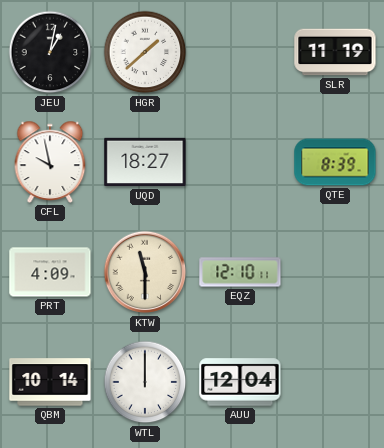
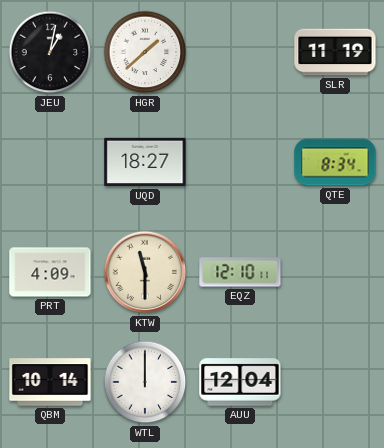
CFL: 9:58 -> none (50, 162)
QTE: 8:39 -> 8:34 (335, 162)
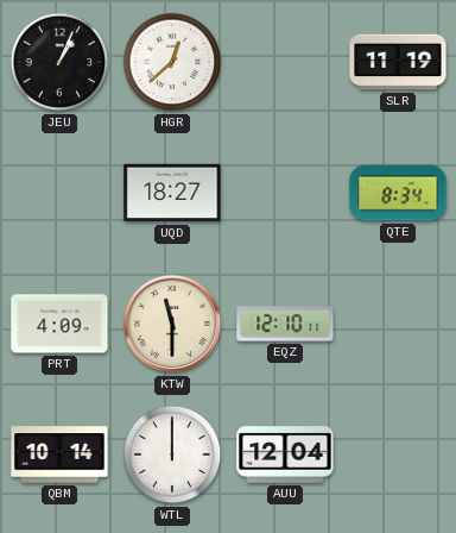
JEU: 1:02 -> 1:04 (59, 62)
HGR: 1:38 -> 12:38 (172, 62)
